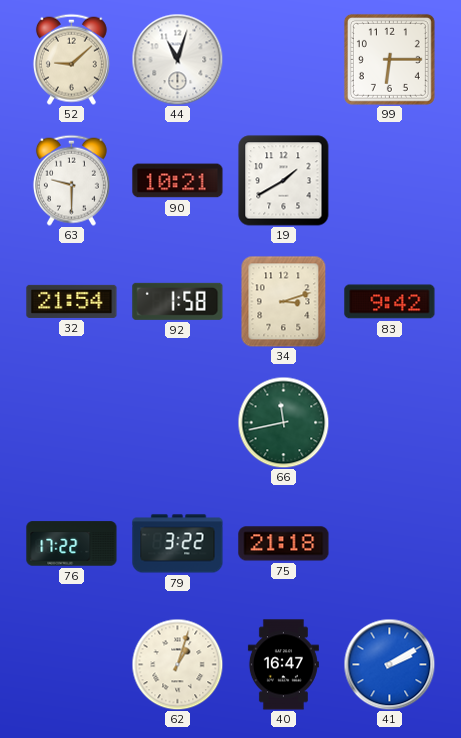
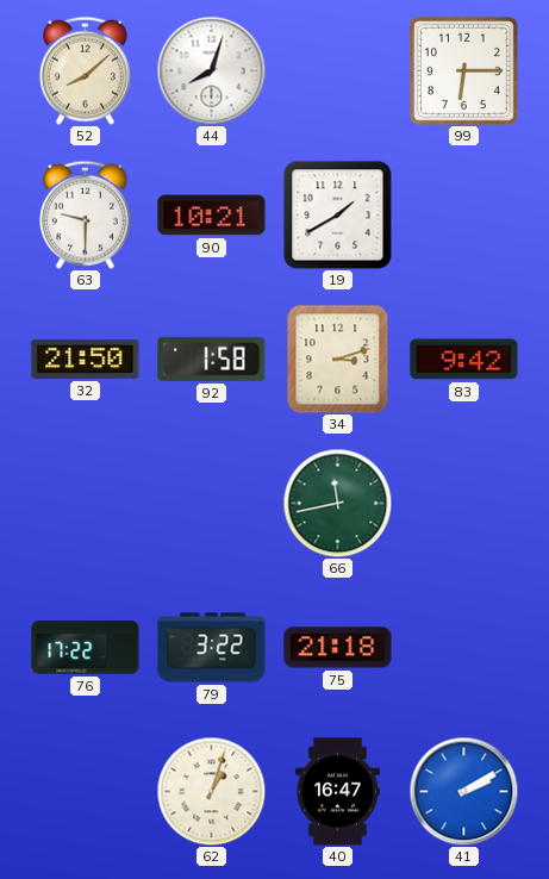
52: 9:08 -> 8:08 (85, 70)
44: 11:03 -> 8:03 (211, 70)
32: 21:54 -> 21:50 (86, 359)
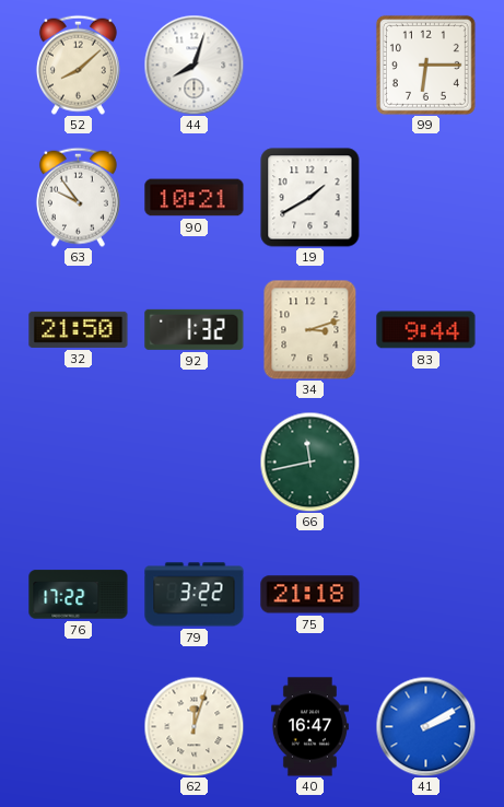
63: 9:30 -> 9:54 (78, 197)
92: 1:58 -> 1:32 (195, 329)
83: 9:42 -> 9:44 (426, 330)
62: 1:03 -> 12:03 (194, 726)
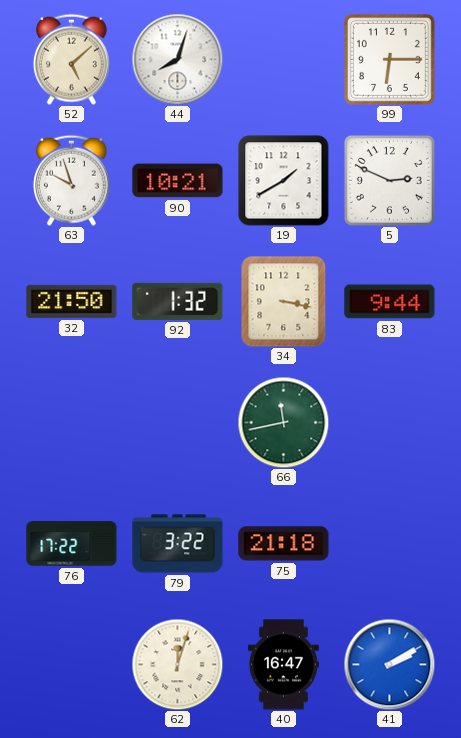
52: 8:08 -> 5:08 (71, 59)
63: 9:54 -> 9:57 (71, 180)
5: none -> 2:49 (389, 180)
34: 3:12 -> 3:17 (284, 301)
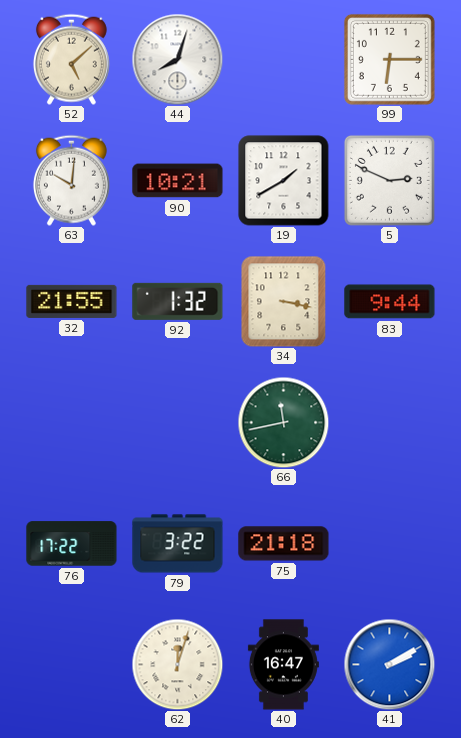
63: 9:57 -> 10:01 (71, 180)
32: 21:50 -> 21:55 (72, 301)
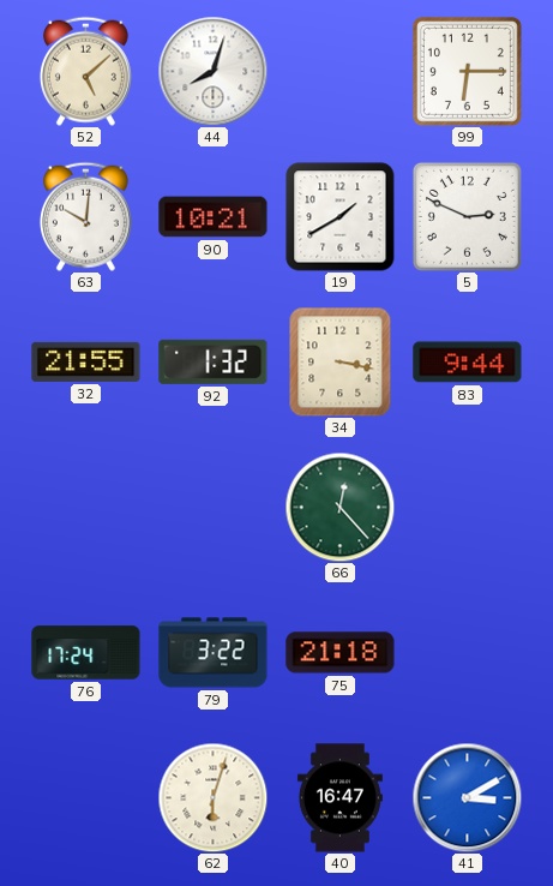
66: 11:43 -> 12:23 (339, 507)
76: 17:22 -> 17:24 (86, 653)
62: 12:03 -> 6:03 (212, 797)
41: 2:10 -> 3:10 (467, 797)
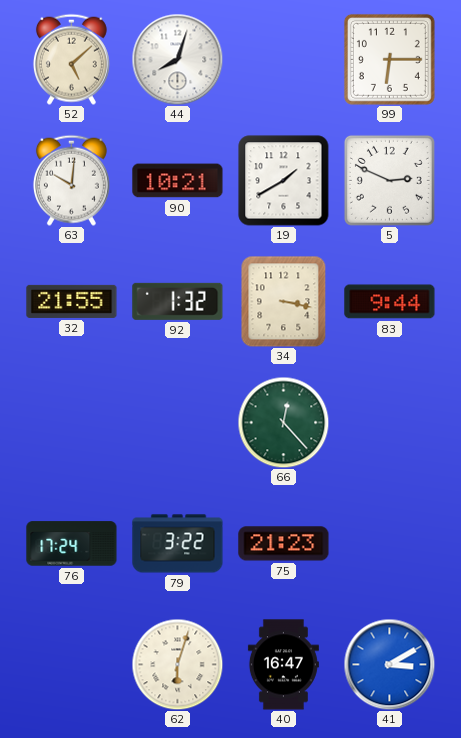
75: 21:18 -> 21:23 (284, 544)
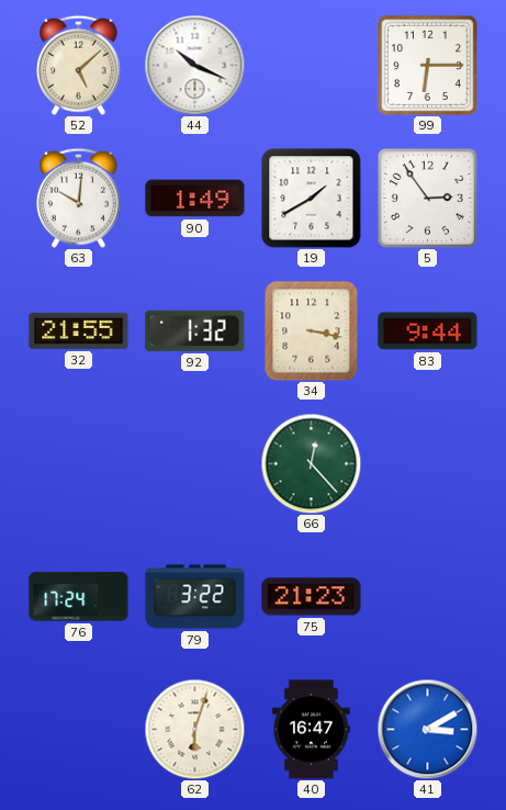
44: 8:03 -> 10:19 (194, 65)
90: 10:21 -> 1:49 (195, 199)
5: 2:49 -> 2:54 (427, 198)
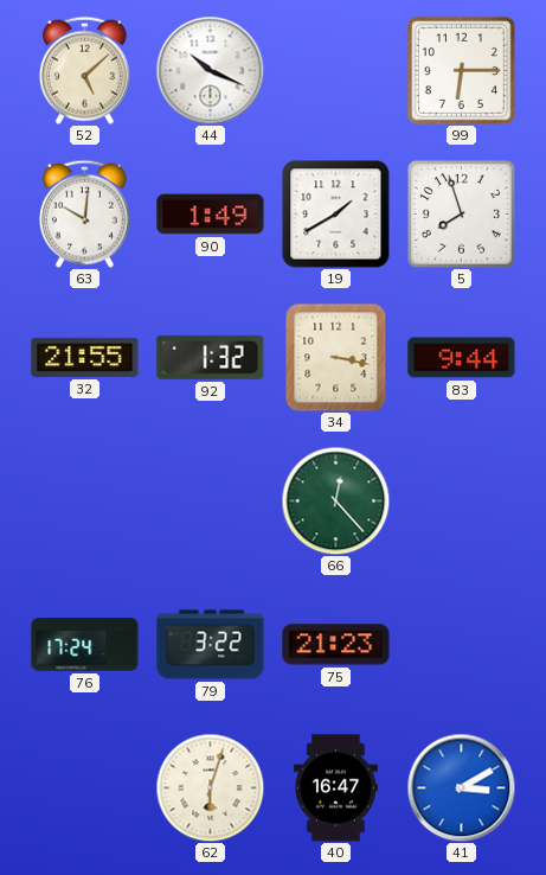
5: 2:54 -> 7:57 (461, 213)
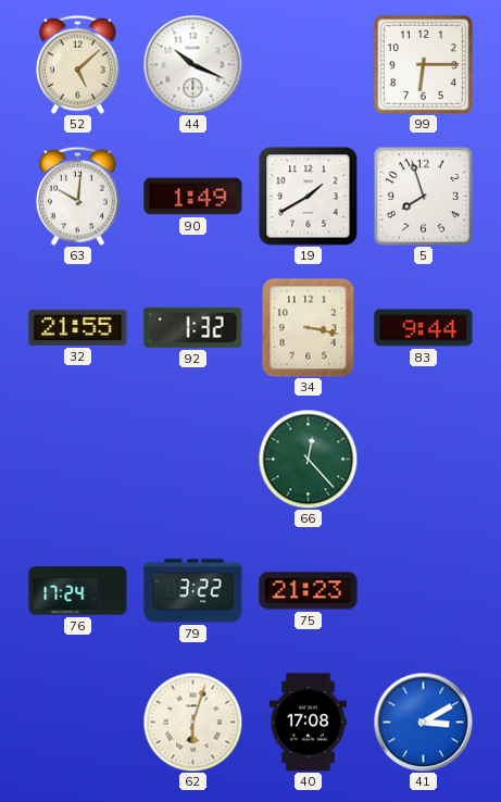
40: 16:47 -> 17:08 (308, 723)
